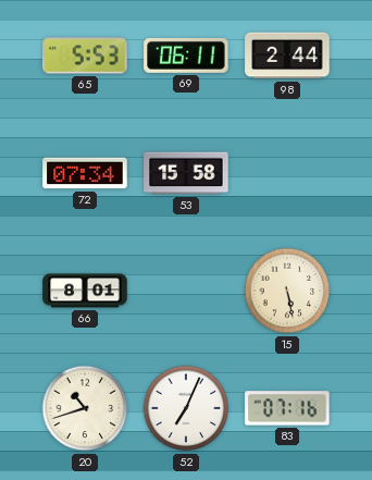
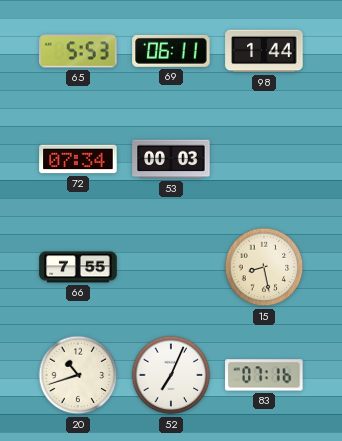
98: 2:44 -> 1:44 (264, 51)
53: 15:58 -> 00:03 (171, 159)
66: 8:01 -> 7:55 (78, 267)
15: 5:28 -> 8:28 (264, 267)
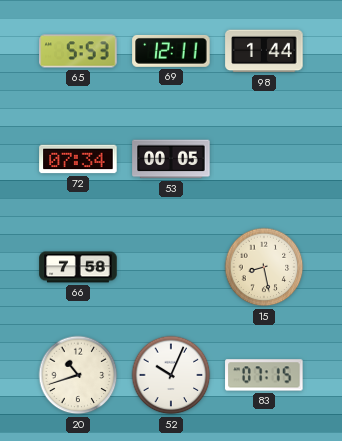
69: 06:11 -> 12:11 (171, 51)
53: 00:03 -> 00:05 (171, 159)
66: 7:55 -> 7:58 (78, 267)
52: 7:04 -> 10:04 (171, 375)
83: 07:16 -> 07:15 (264, 375)
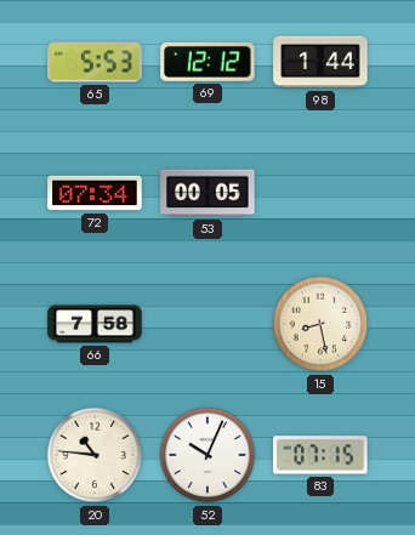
69: 12:11 -> 12:12 (207, 62)
20: 10:42 -> 10:46 (95, 455)
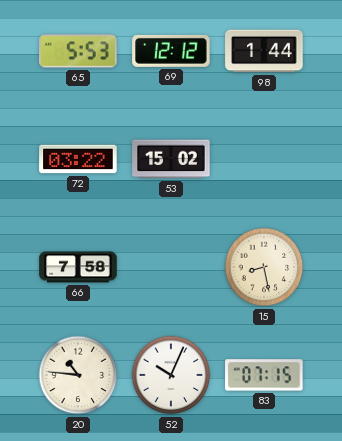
72: 07:34 -> 03:22 (78, 159)
53: 00:05 -> 15:02 (171, 159)
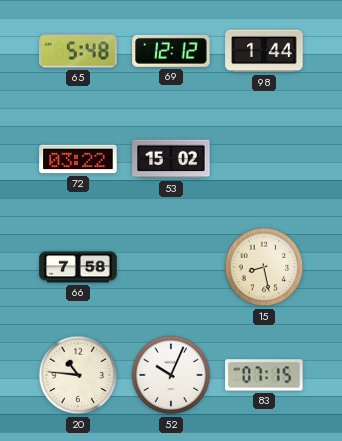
65: 5:53 -> 5:48 (78, 51)
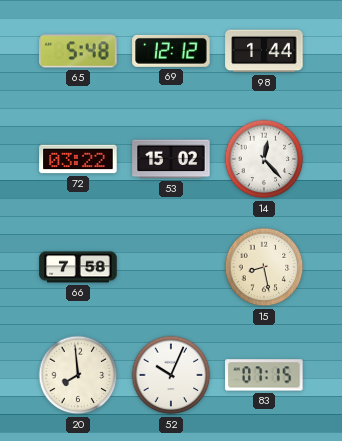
14: none -> 12:23 (264, 159)
20: 10:46 -> 7:59 (78, 375)
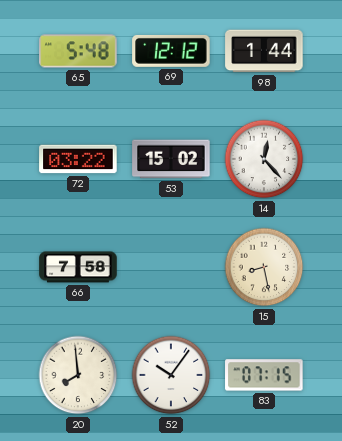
52: 10:04 -> 10:06 (171, 375)
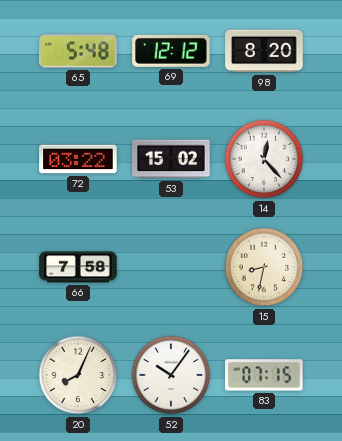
98: 1:44 -> 8:20 (264, 51)
15: 8:28 -> 8:32 (264, 267)
20: 7:59 -> 8:04 (78, 375)
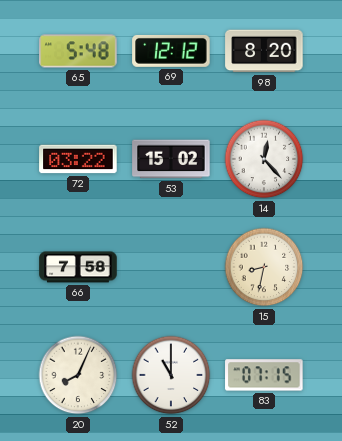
52: 10:06 -> 11:00 (171, 375)
